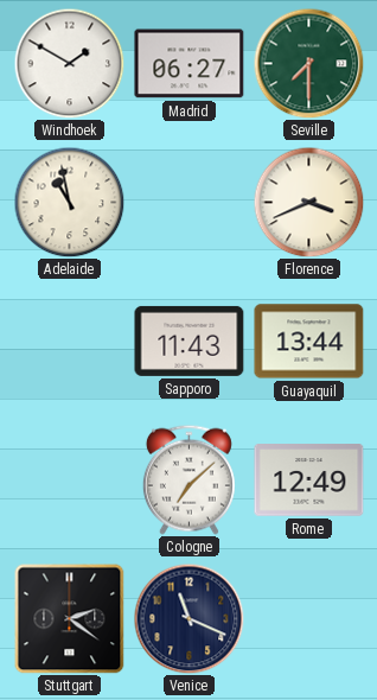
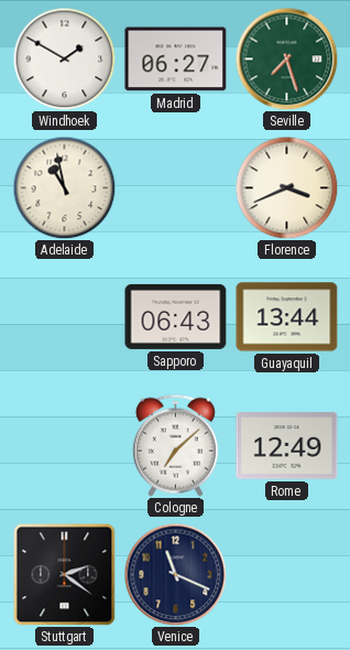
Seville: 7:30 -> 7:27 (286, 58)
Sapporo: 11:43 -> 06:43 (176, 316)
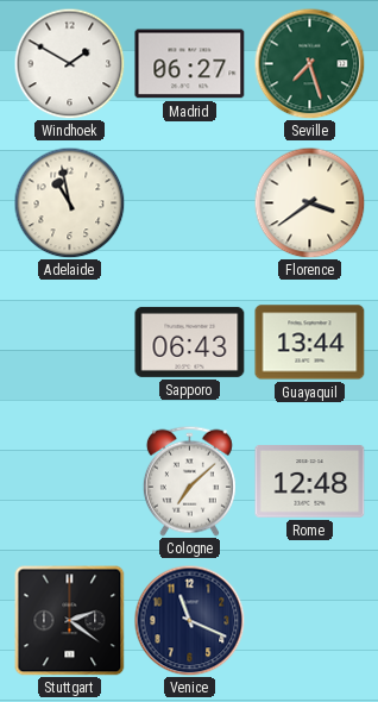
Florence: 3:41 -> 3:39 (309, 202)
Rome: 12:49 -> 12:48 (310, 482)
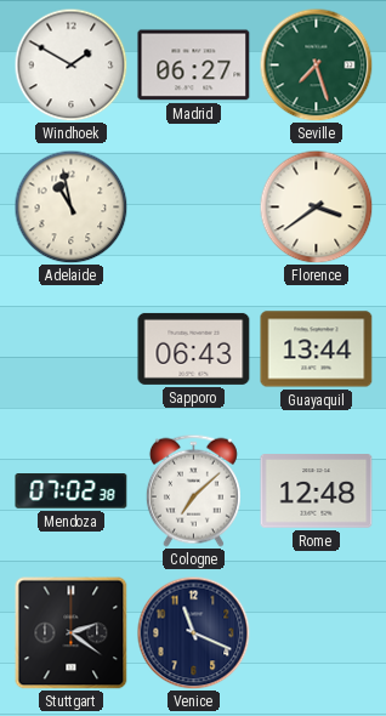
Mendoza: none -> 07:02 (72, 491)
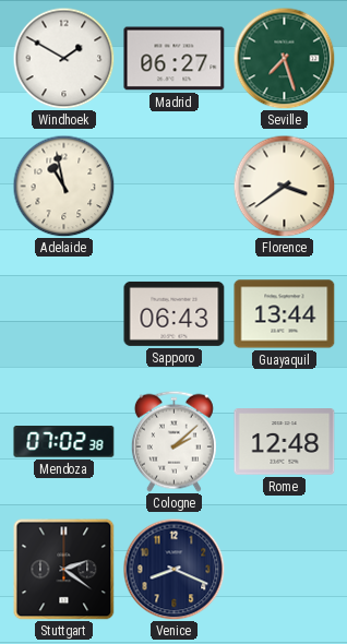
Cologne: 7:08 -> 2:08 (174, 441)
Venice: 11:19 -> 8:19 (174, 569)
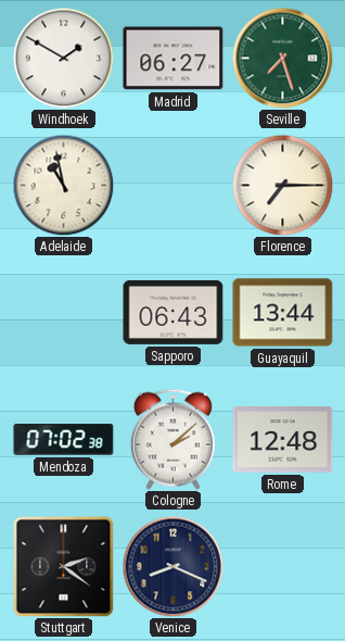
Florence: 3:39 -> 7:15 (282, 185)
